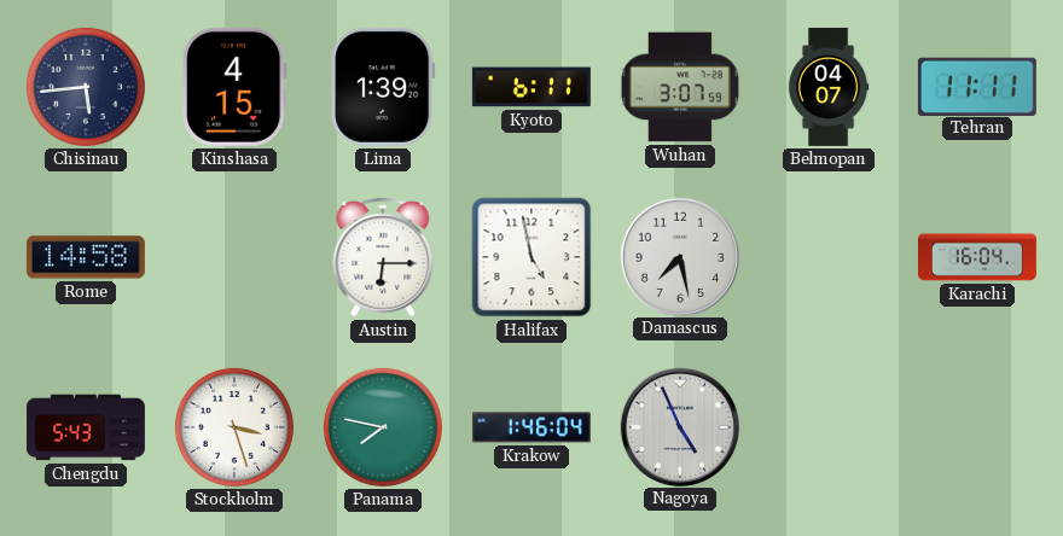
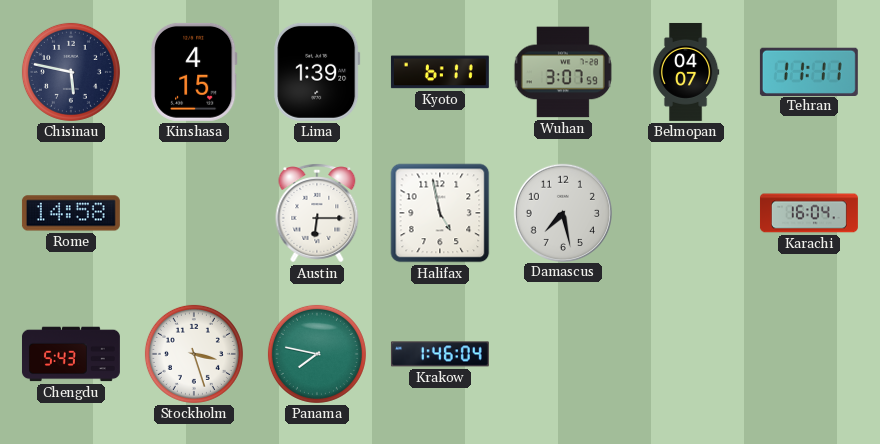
Chisinau: 5:44 -> 5:47 (71, 72)
Nagoya: 4:56 -> none (679, 426)
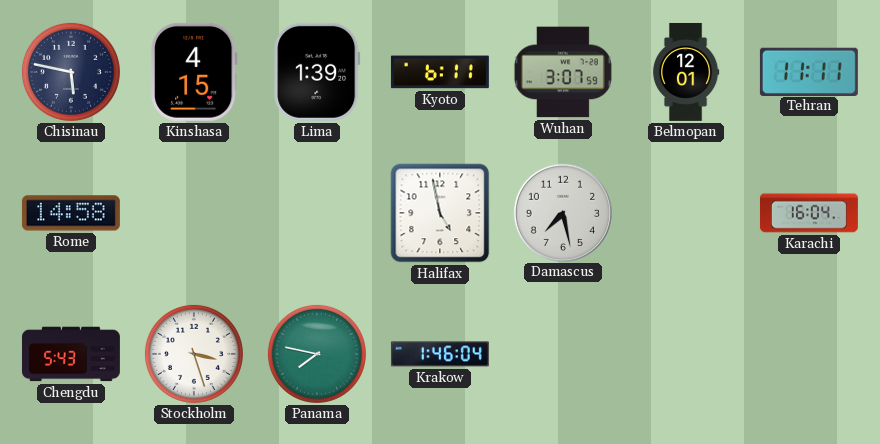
Belmopan: 04:07 -> 12:01 (686, 72)
Austin: 6:15 -> none (317, 213)
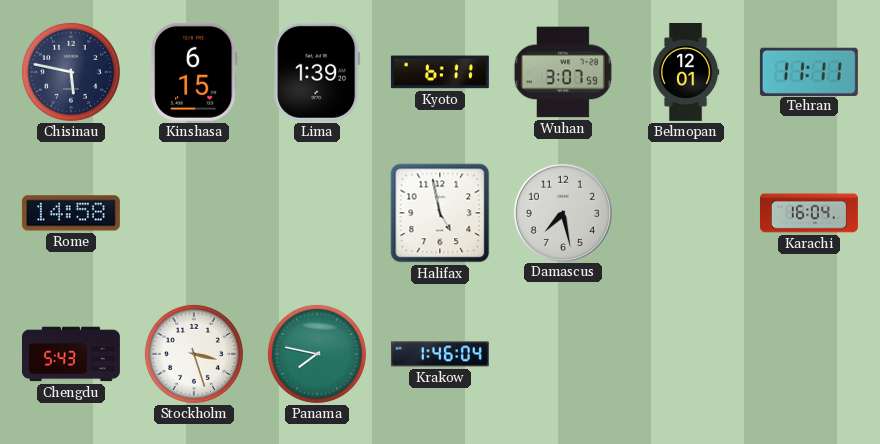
Kinshasa: 4:15 -> 6:15 (195, 72)
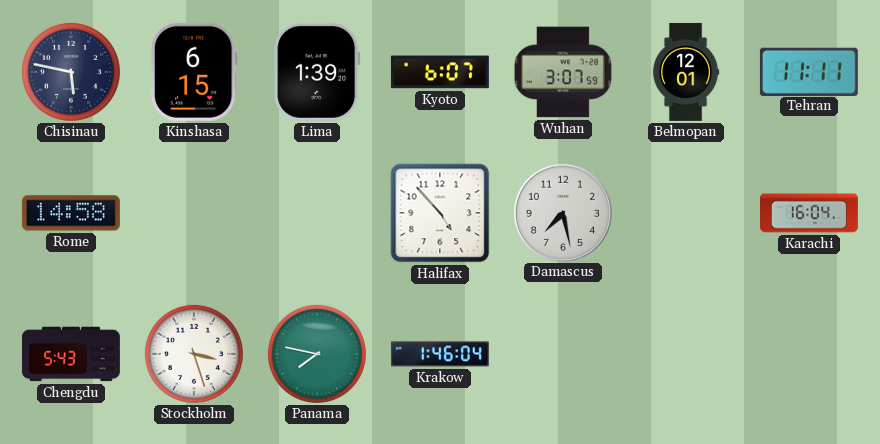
Kyoto: 6:11 -> 6:07 (440, 72)
Halifax: 4:58 -> 4:53 (440, 213)
